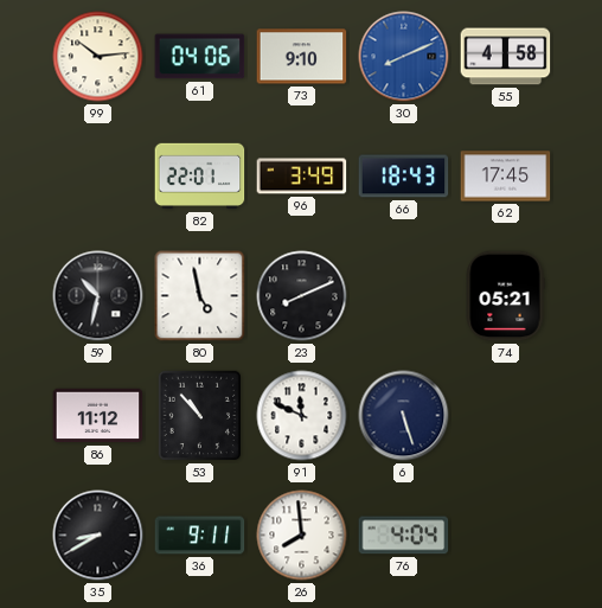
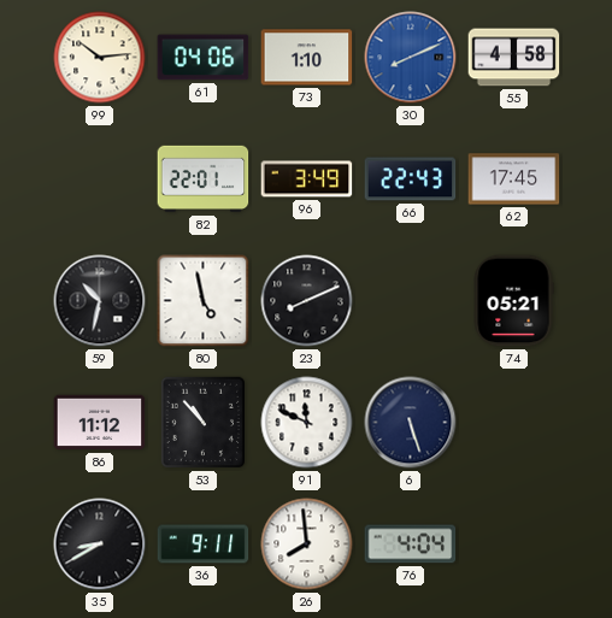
73: 9:10 -> 1:10 (307, 58)
66: 18:43 -> 22:43 (411, 179)
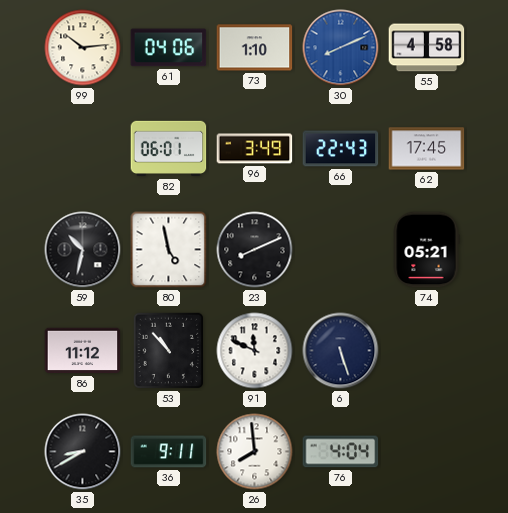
82: 22:01 -> 06:01 (169, 149)
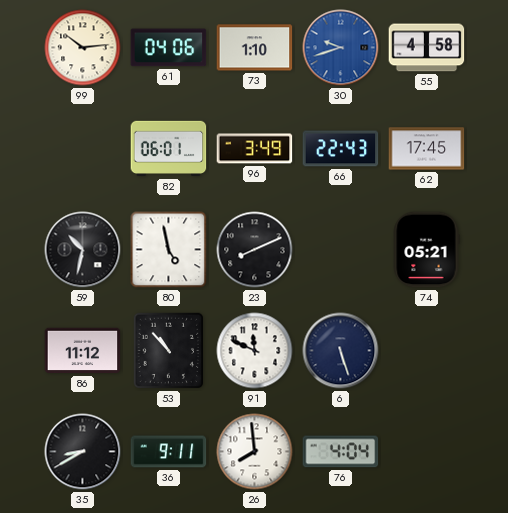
30: 8:11 -> 9:42 (341, 48)
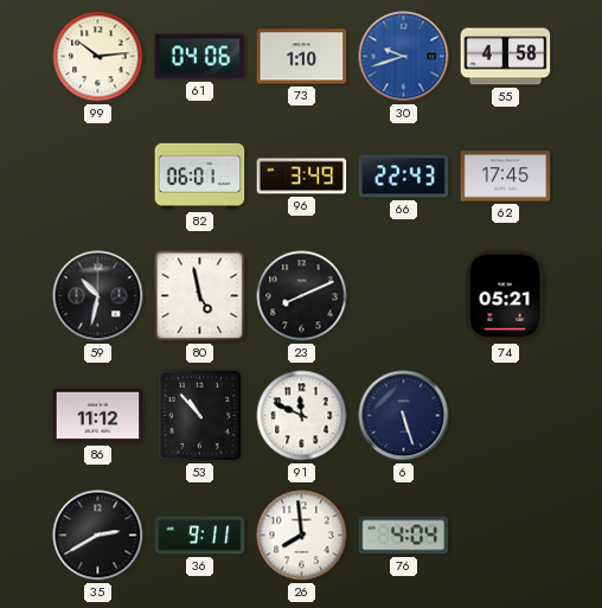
35: 8:40 -> 2:40 (98, 536)
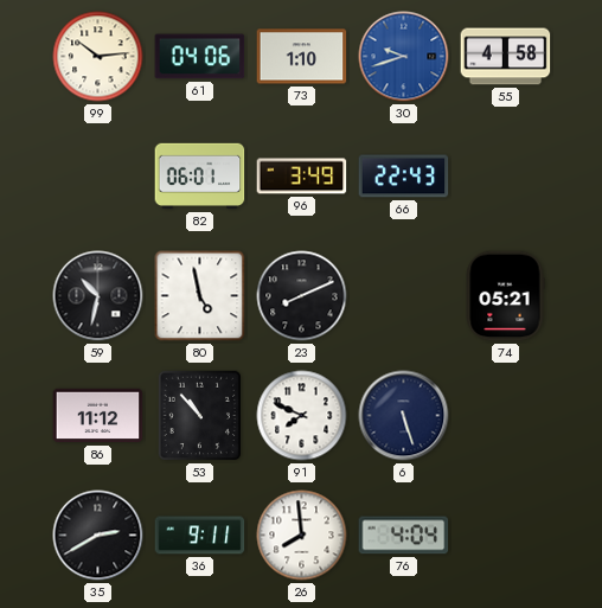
62: 17:45 -> none (506, 177)
91: 11:49 -> 7:49 (302, 416)
